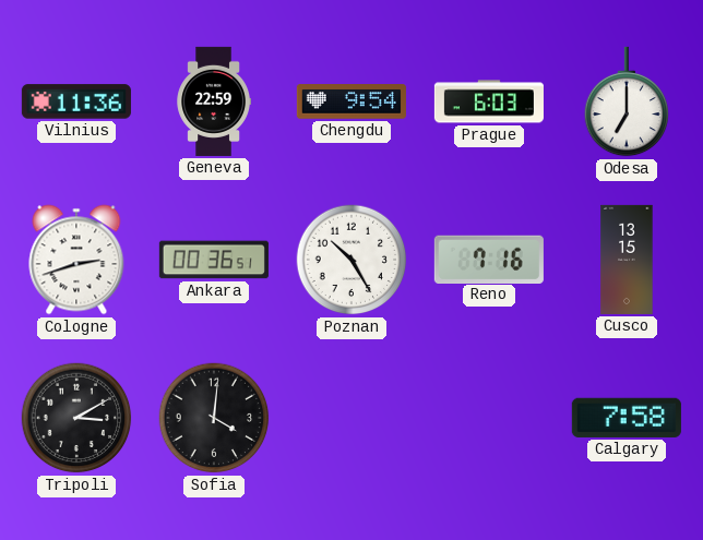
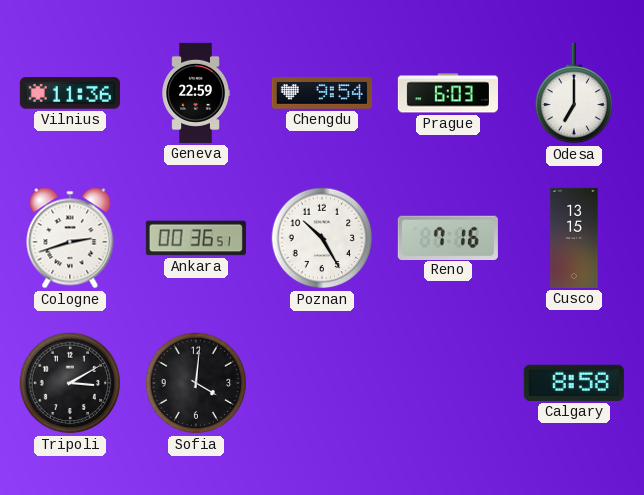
Calgary: 7:58 -> 8:58 (574, 383)
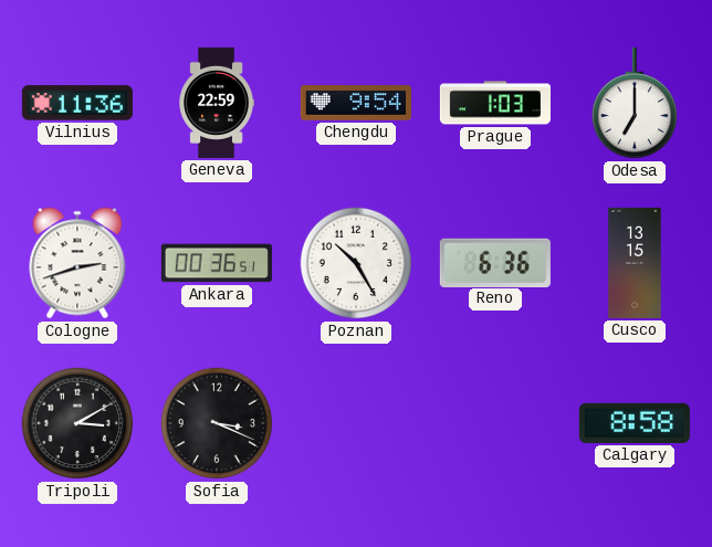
Prague: 6:03 -> 1:03 (495, 103)
Reno: 7:16 -> 6:36 (495, 262)
Sofia: 4:01 -> 3:19 (217, 423)
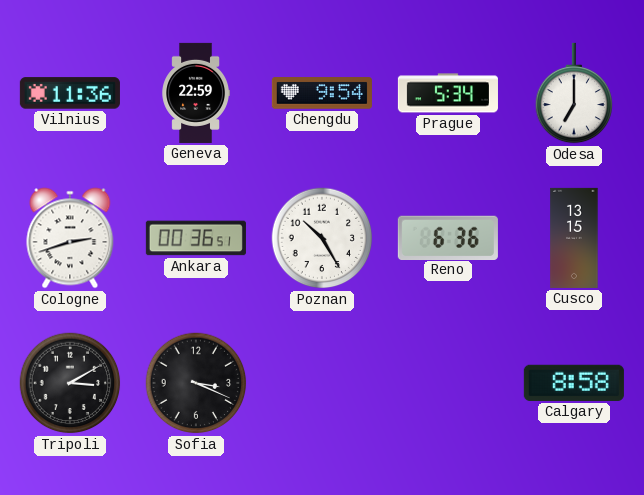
Prague: 1:03 -> 5:34 (448, 93)
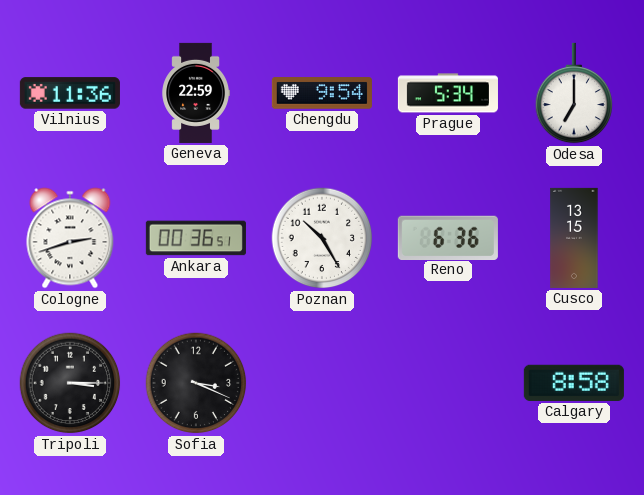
Tripoli: 3:10 -> 3:15 (70, 383)
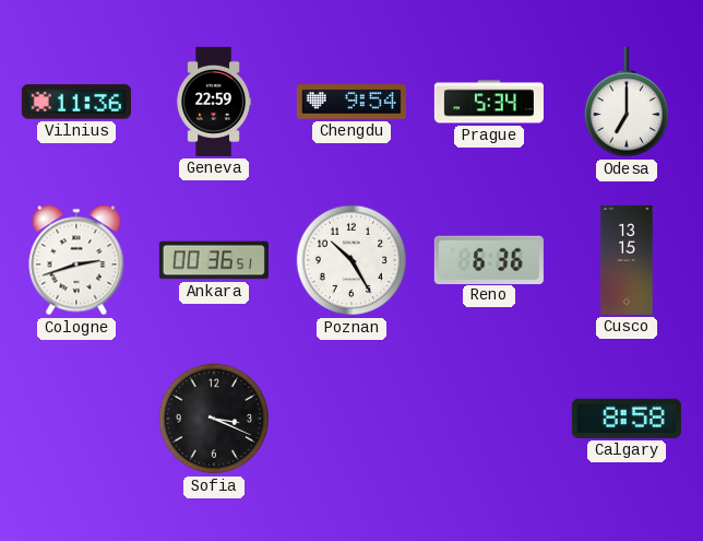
Tripoli: 3:15 -> none (70, 383)
